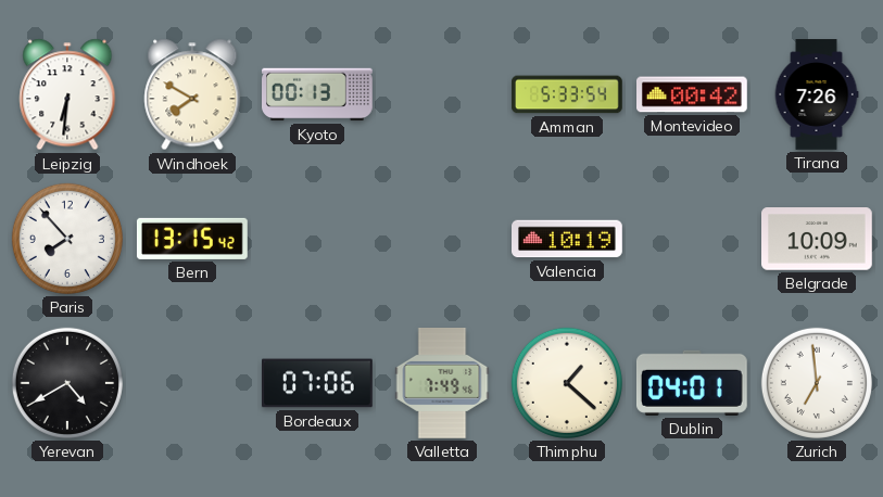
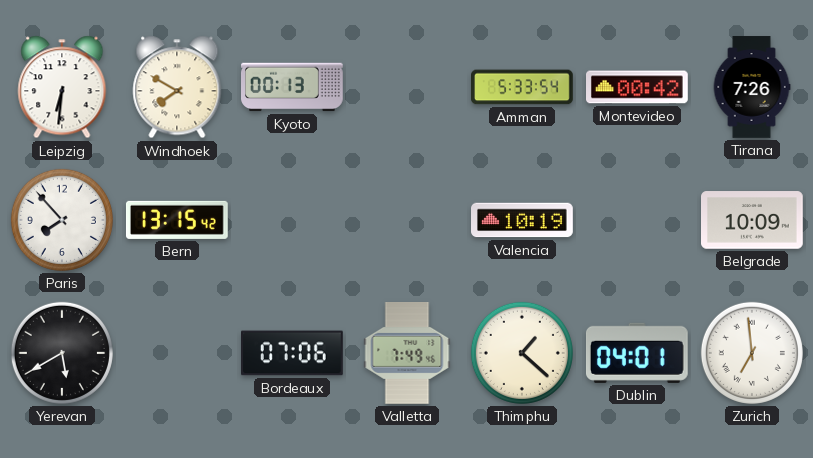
Yerevan: 4:40 -> 5:40 (62, 353)
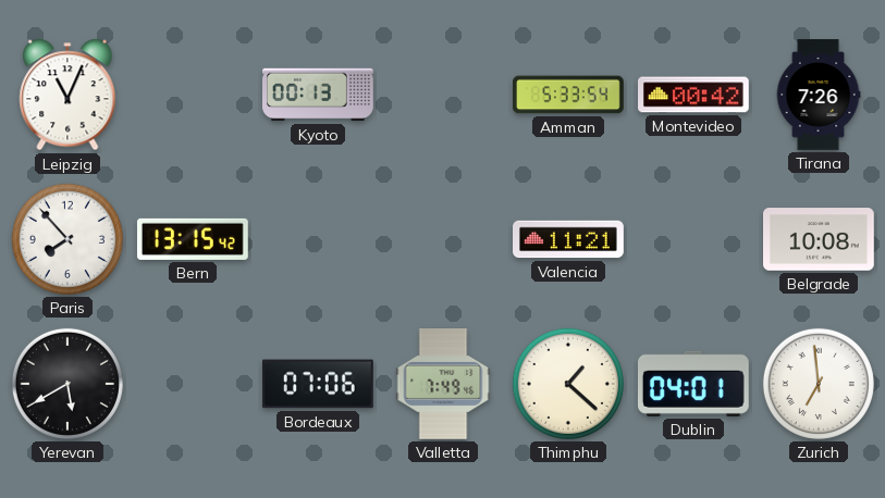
Leipzig: 6:31 -> 11:04 (67, 95)
Windhoek: 7:50 -> none (177, 87)
Valencia: 10:19 -> 11:21 (569, 239)
Belgrade: 10:09 -> 10:08 (820, 239)
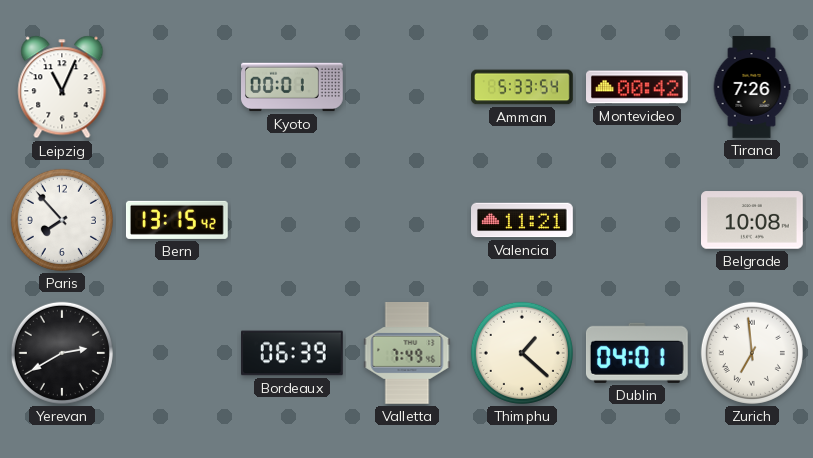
Kyoto: 00:13 -> 00:01 (293, 87)
Yerevan: 5:40 -> 2:40 (62, 353)
Bordeaux: 07:06 -> 06:39 (293, 353)
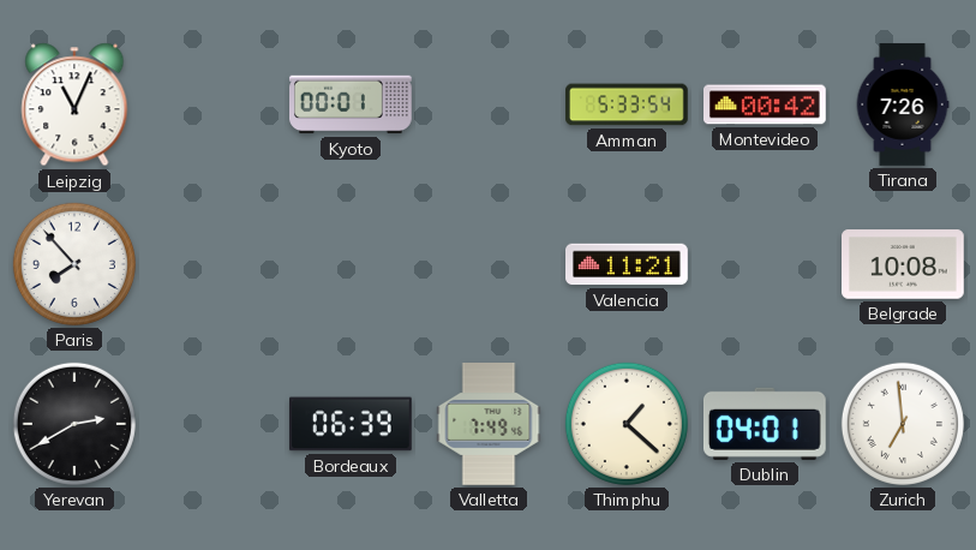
Bern: 13:15 -> none (177, 220)
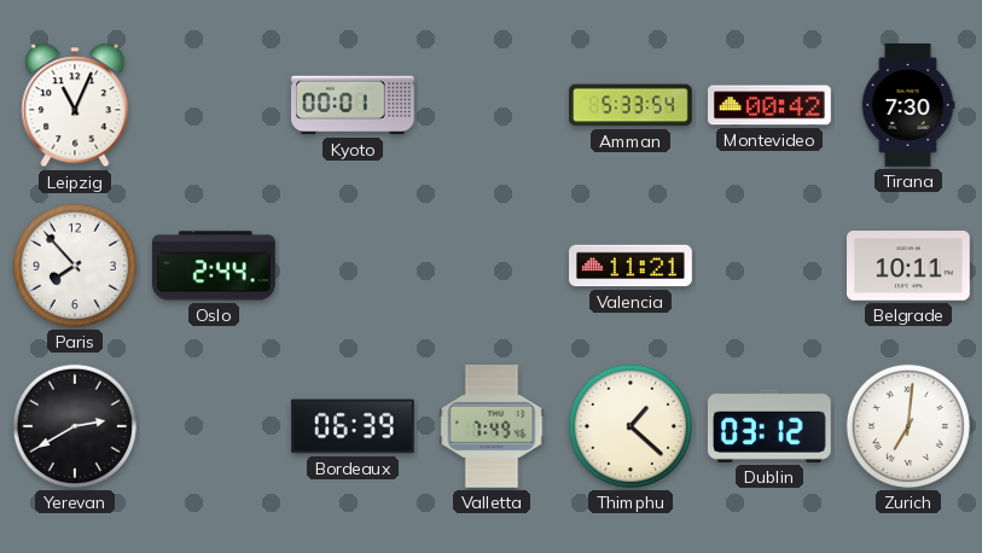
Tirana: 7:26 -> 7:30 (908, 105)
Oslo: none -> 2:44 (215, 266)
Belgrade: 10:08 -> 10:11 (910, 266)
Dublin: 04:01 -> 03:12 (769, 426)
Zurich: 6:59 -> 7:01 (908, 426)
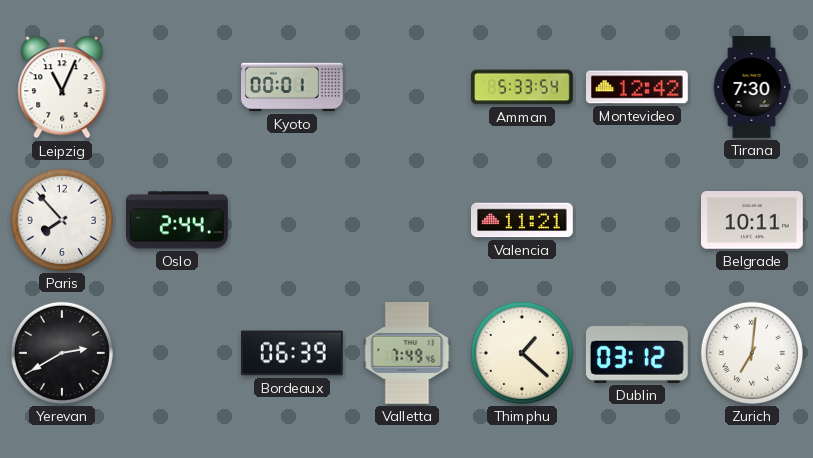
Montevideo: 00:42 -> 12:42 (638, 87)
